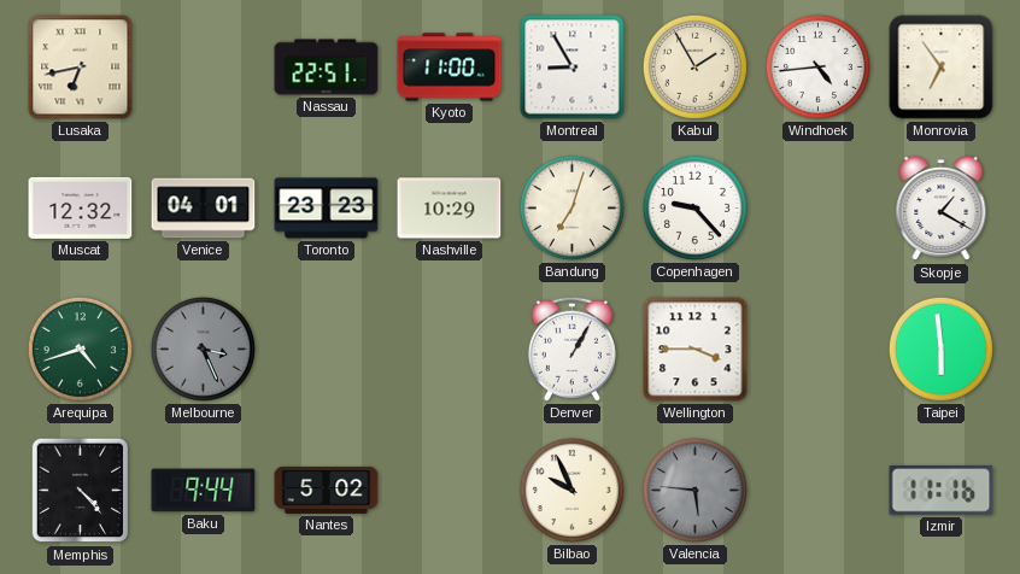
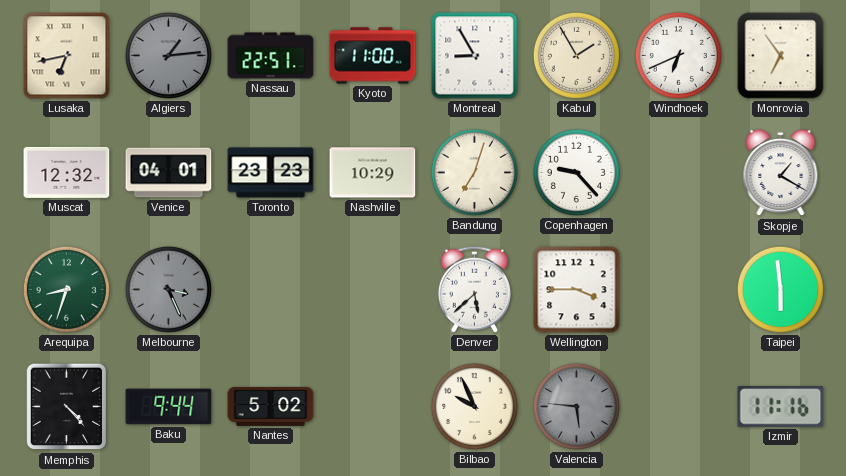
Algiers: none -> 1:14 (168, 55)
Windhoek: 4:44 -> 6:41 (678, 55)
Arequipa: 4:42 -> 8:33 (66, 289)
Denver: 1:05 -> 5:38 (474, 289)
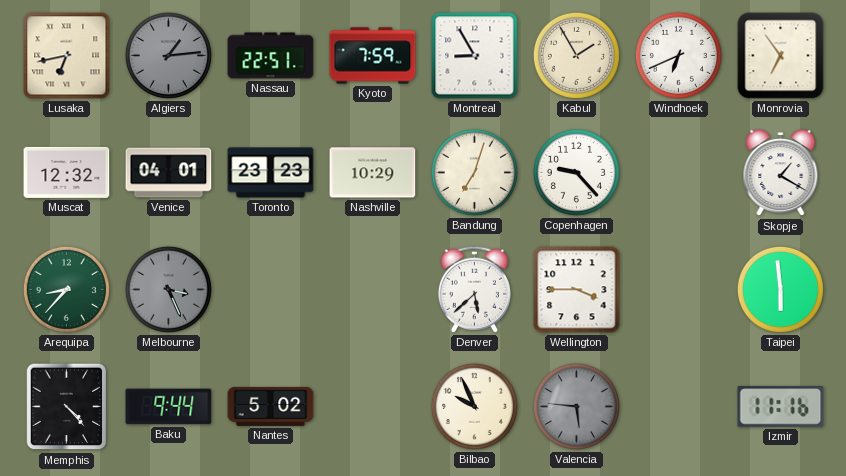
Kyoto: 11:00 -> 7:59 (373, 56)
Arequipa: 8:33 -> 8:37 (66, 289)
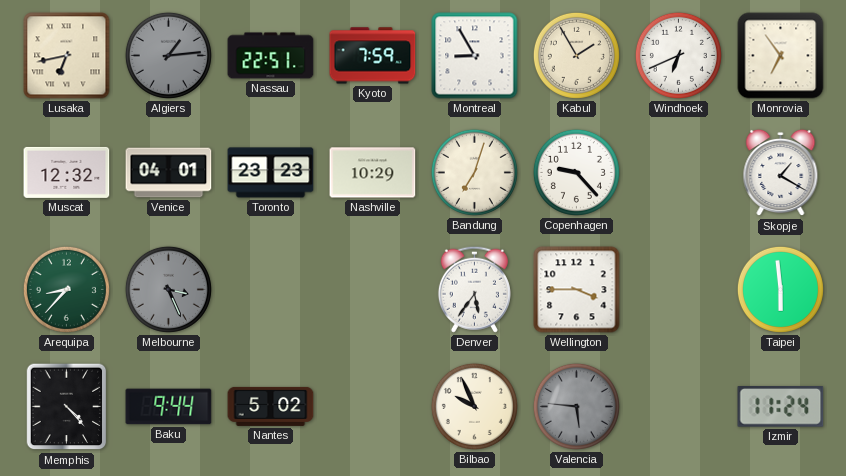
Denver: 5:38 -> 5:36 (474, 289)
Izmir: 11:16 -> 11:24 (781, 407)
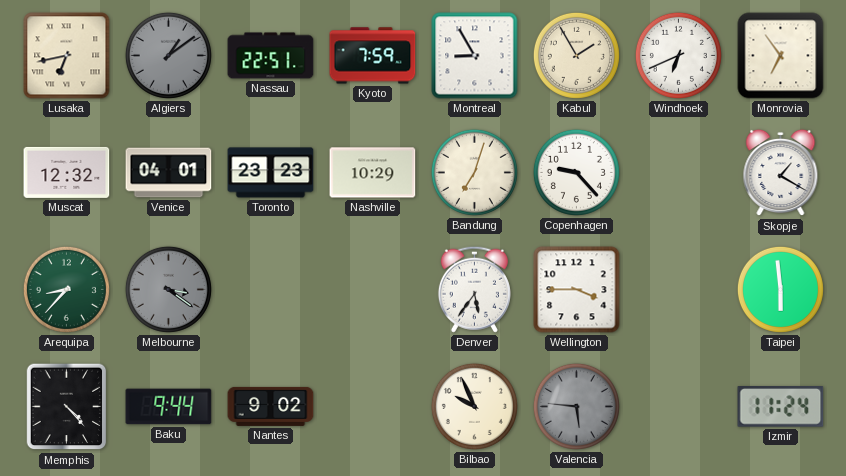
Algiers: 1:14 -> 1:09 (168, 55)
Melbourne: 3:26 -> 3:21 (168, 289)
Nantes: 5:02 -> 9:02 (271, 406)
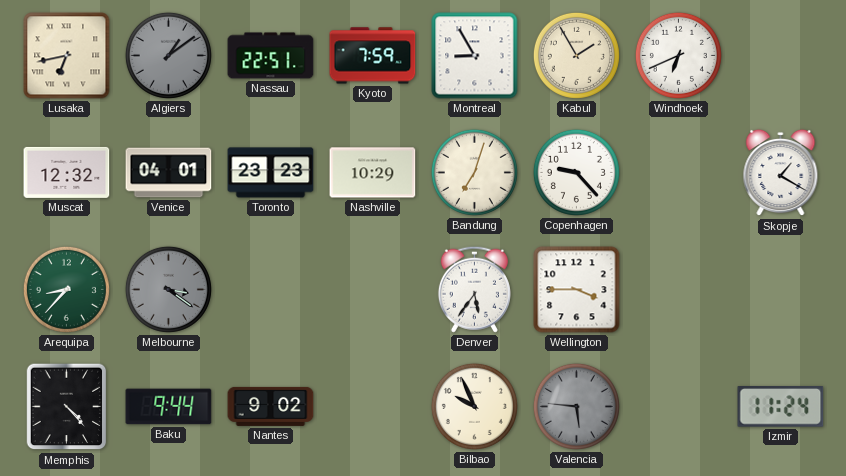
Monrovia: 6:54 -> none (781, 56)
Taipei: 5:59 -> none (780, 289)
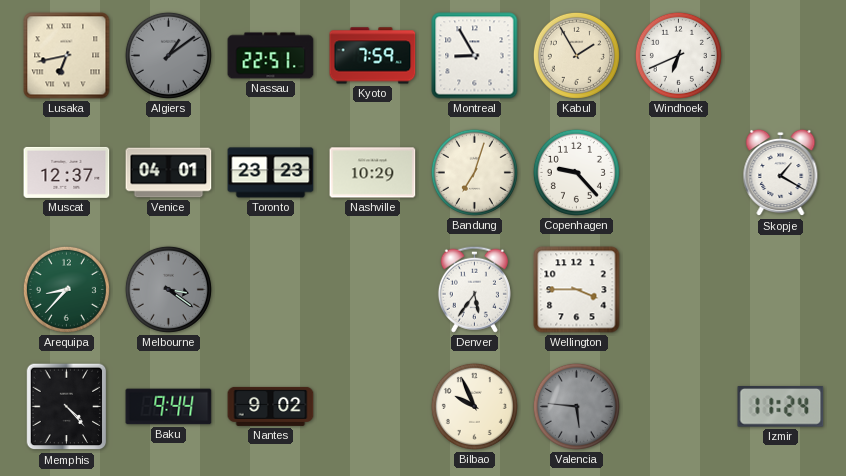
Muscat: 12:32 -> 12:37 (67, 172)
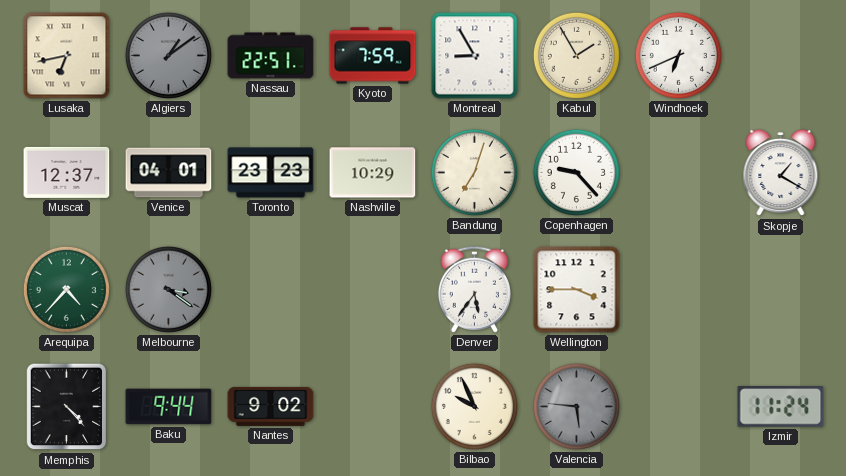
Arequipa: 8:37 -> 4:37 (66, 289)
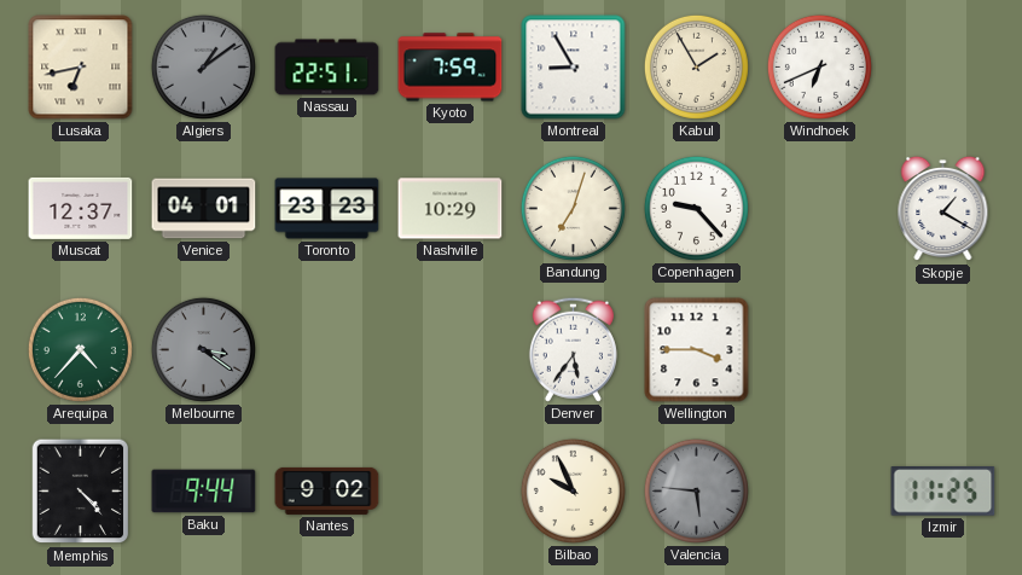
Izmir: 11:24 -> 11:25 (943, 492)
